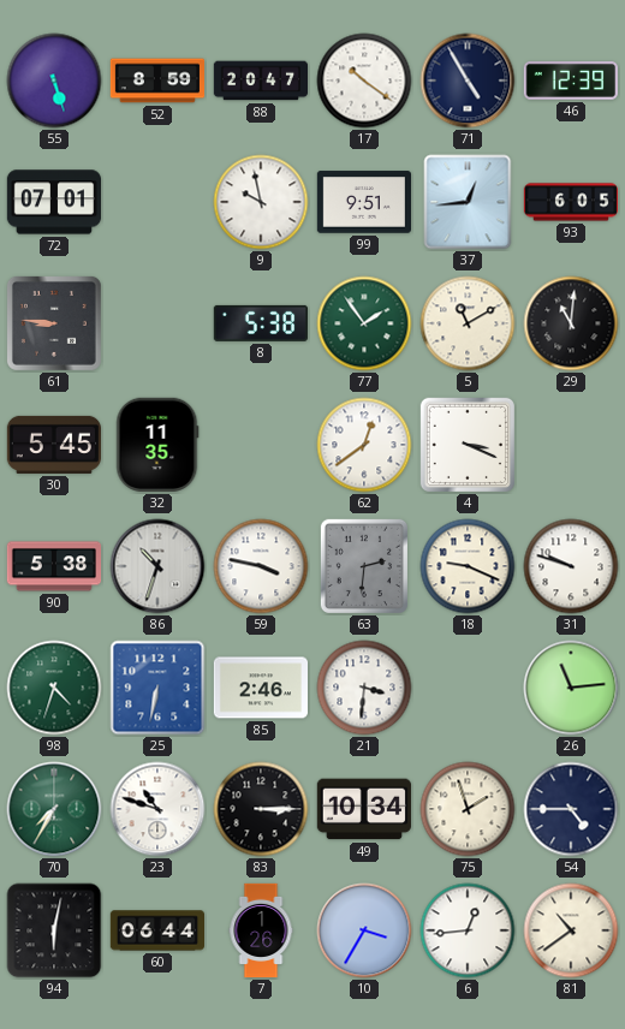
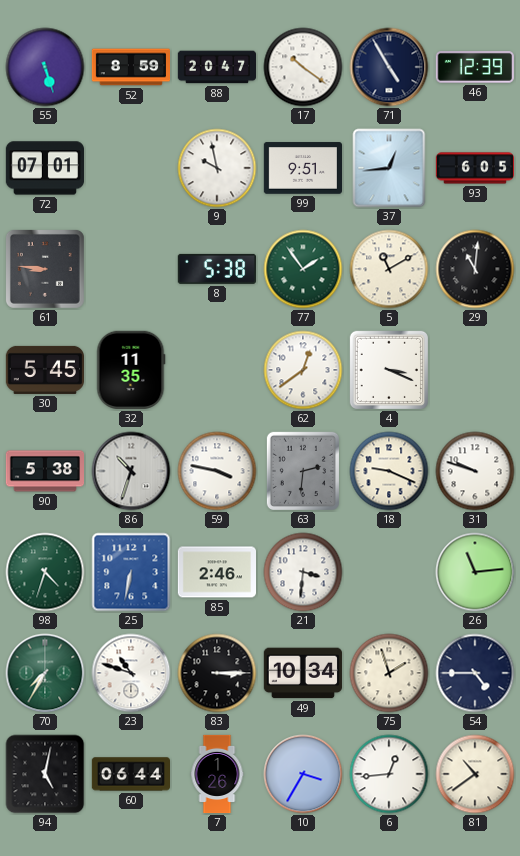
94: 6:02 -> 5:02 (45, 774)
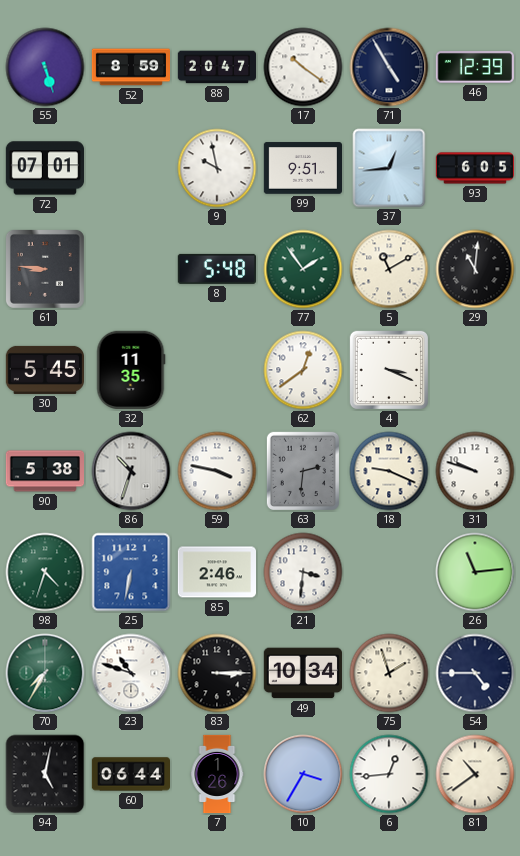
8: 5:38 -> 5:48 (217, 269)
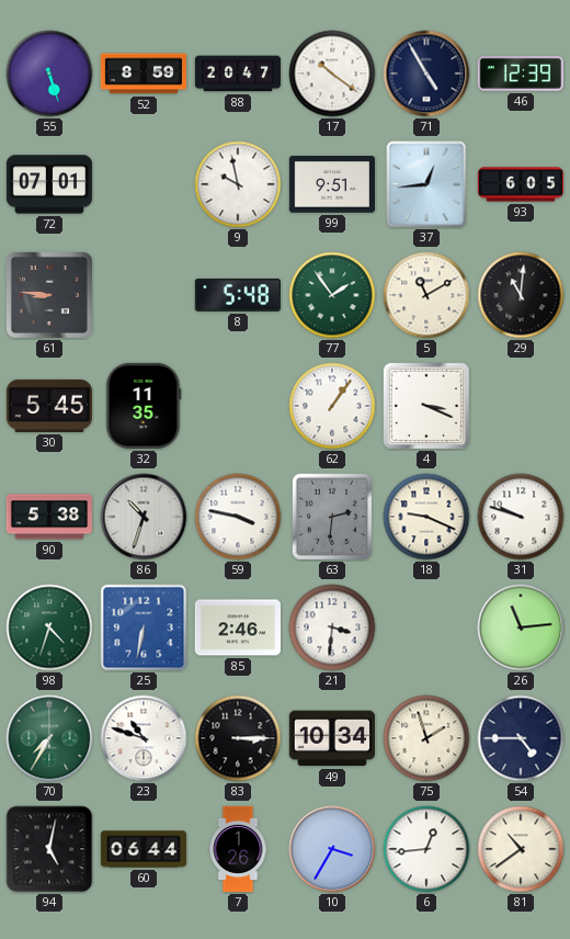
62: 12:39 -> 1:06 (332, 406)
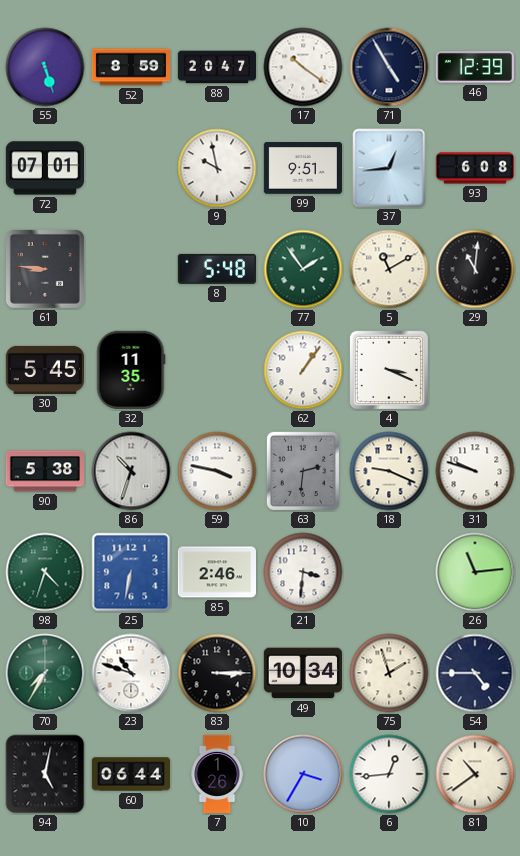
93: 6:05 -> 6:08 (474, 168)
